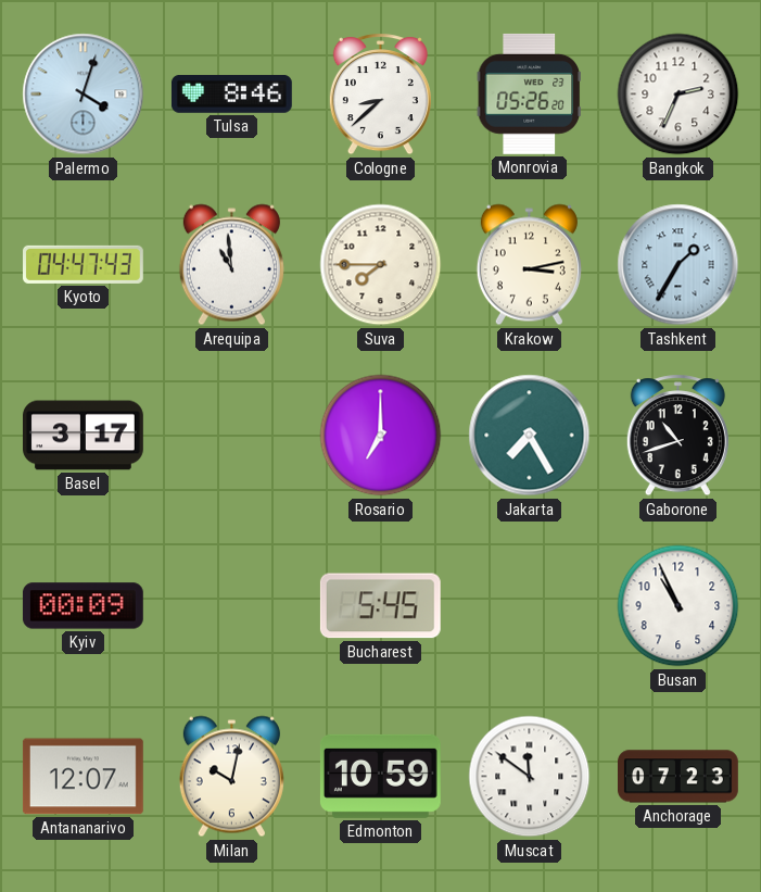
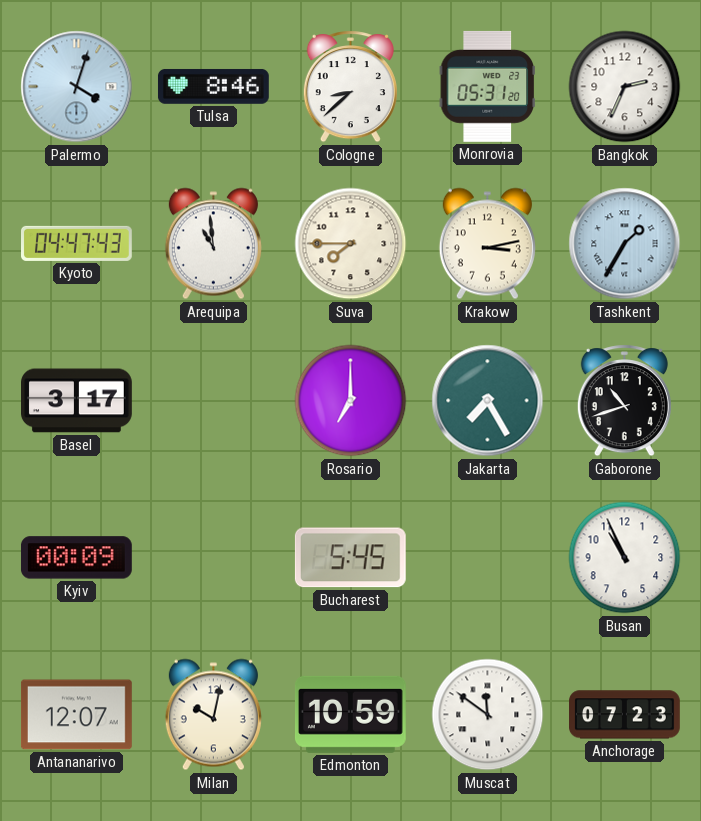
Monrovia: 05:26 -> 05:31 (487, 86)
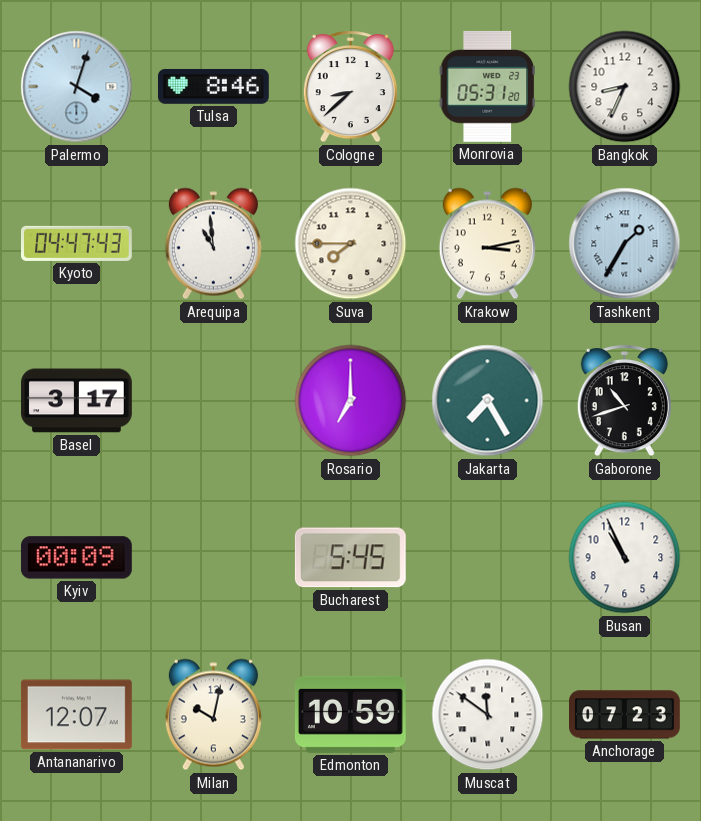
Bangkok: 2:34 -> 8:34 (625, 87)
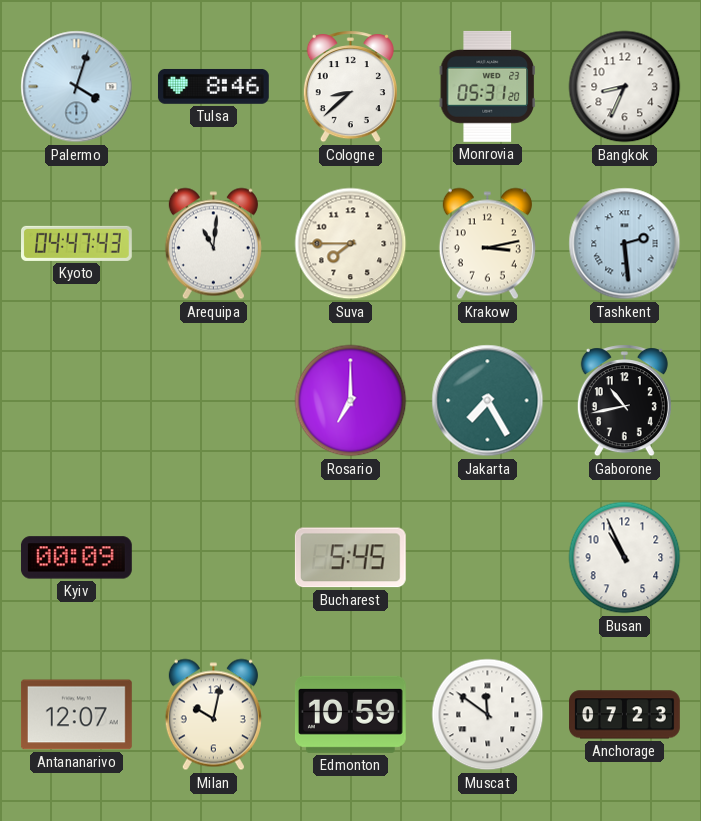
Arequipa: 10:59 -> 11:01 (213, 244)
Tashkent: 1:35 -> 2:29 (625, 244)
Basel: 3:17 -> none (77, 401)
Gaborone: 10:42 -> 10:43 (624, 401)
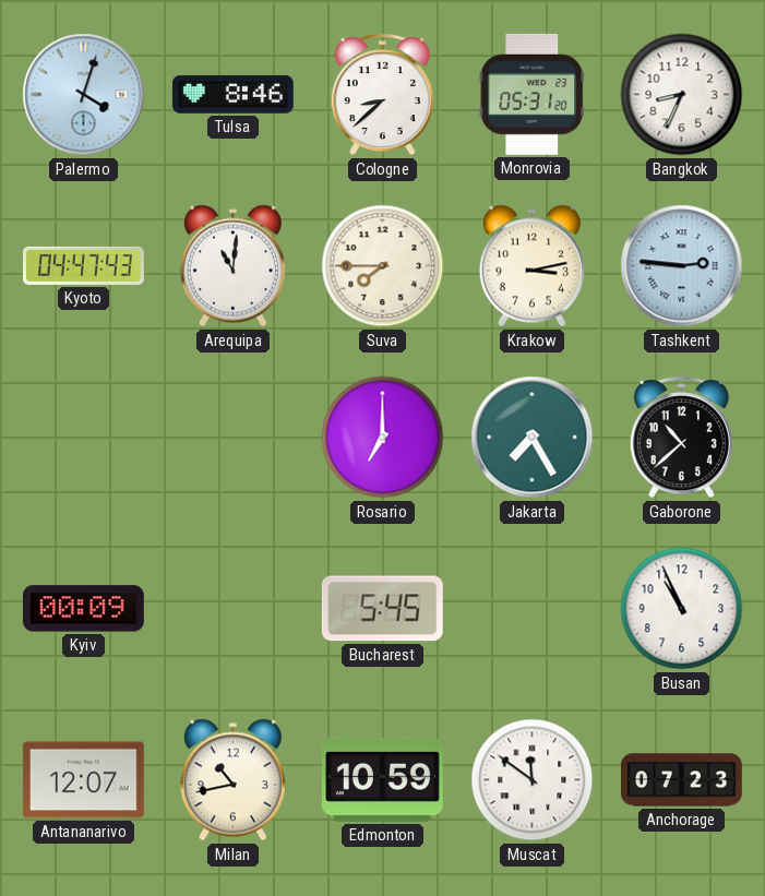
Tashkent: 2:29 -> 2:46 (682, 266)
Gaborone: 10:43 -> 10:38 (681, 438)
Milan: 10:02 -> 10:43 (232, 780)
